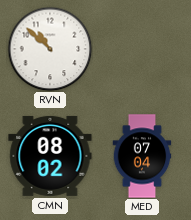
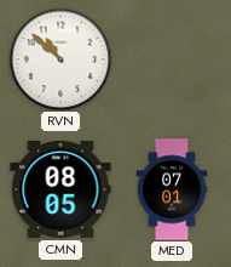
CMN: 08:02 -> 08:05 (60, 189)
MED: 07:04 -> 07:01 (172, 189)
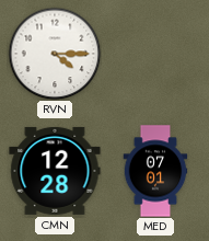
RVN: 10:52 -> 4:15 (55, 54)
CMN: 08:05 -> 12:28 (55, 171)
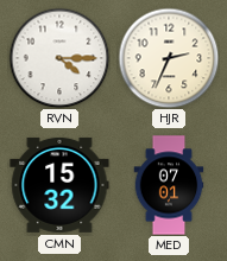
HJR: none -> 2:34 (169, 58)
CMN: 12:28 -> 15:32 (59, 185)
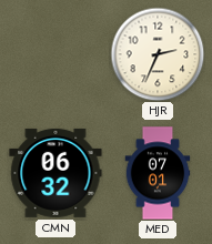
RVN: 4:15 -> none (59, 58)
CMN: 15:32 -> 06:32 (55, 173)
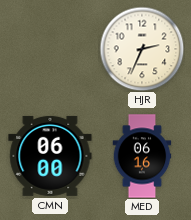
CMN: 06:32 -> 06:00 (50, 156)
MED: 07:01 -> 06:16 (142, 156)
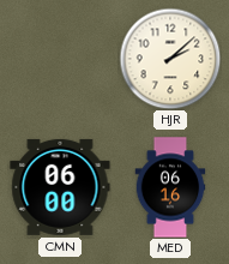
HJR: 2:34 -> 2:08 (170, 59)
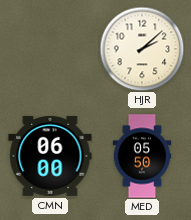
MED: 06:16 -> 05:50 (142, 156)
